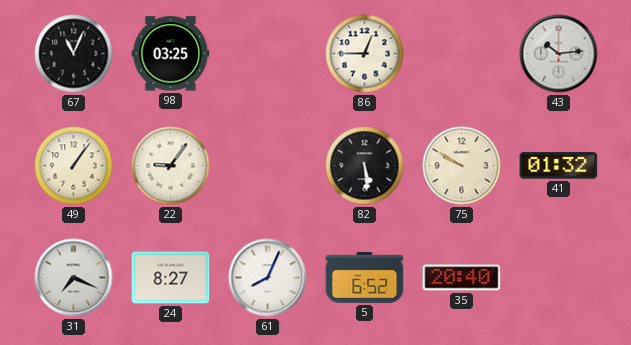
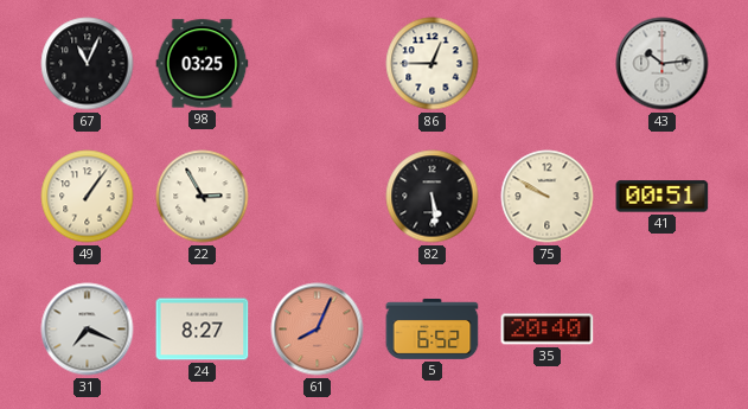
22: 9:06 -> 2:55 (203, 197)
41: 01:32 -> 00:51 (663, 197)
61 dial: white -> salmon (318, 330)
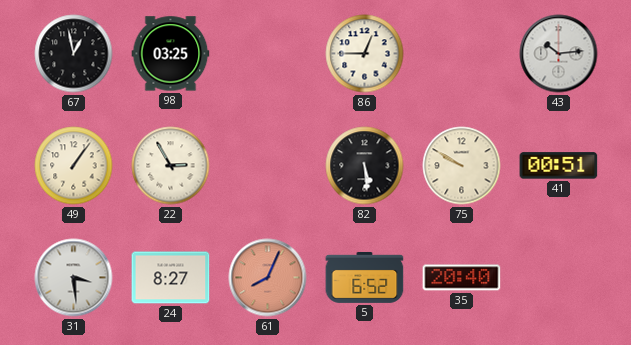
67: 11:04 -> 12:58 (74, 54)
31: 7:19 -> 3:29 (74, 278)
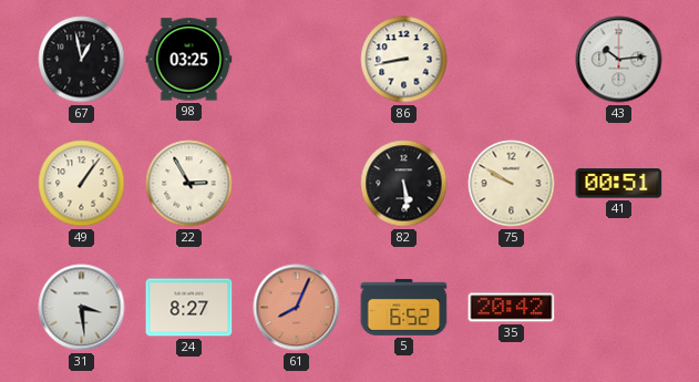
86: 12:45 -> 8:43 (404, 60)
35: 20:40 -> 20:42 (512, 308)
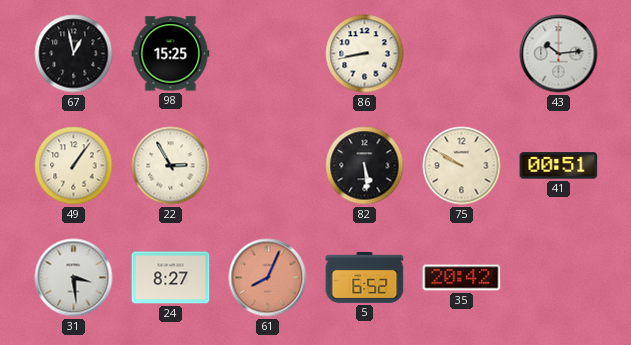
98: 03:25 -> 15:25 (171, 54)
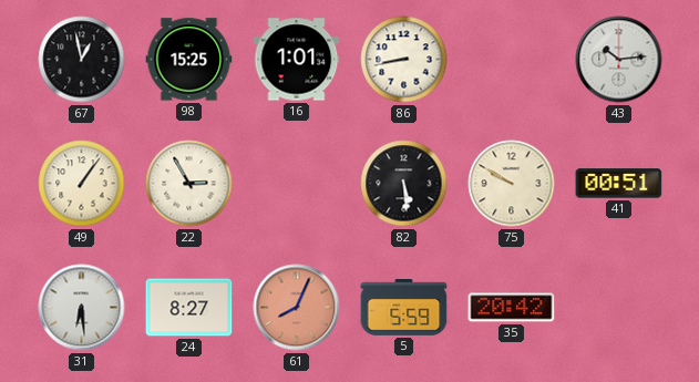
16: none -> 1:01 (297, 60)
31: 3:29 -> 6:29 (82, 308)
5: 6:52 -> 5:59 (404, 307)
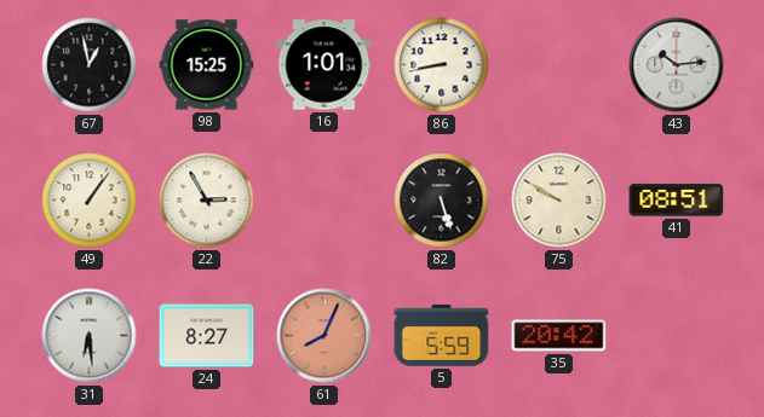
82: 5:29 -> 5:27 (442, 201)
41: 00:51 -> 08:51 (677, 201)
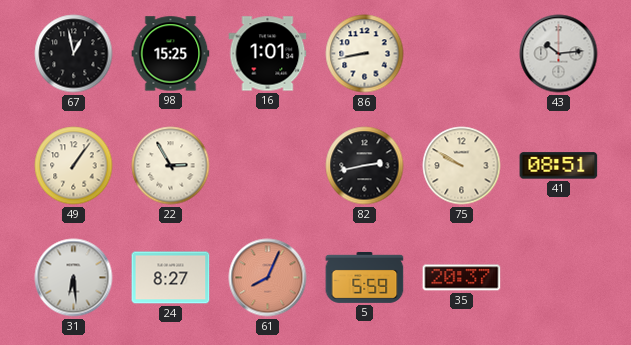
82: 5:27 -> 2:43 (365, 166)
35: 20:42 -> 20:37 (462, 278)
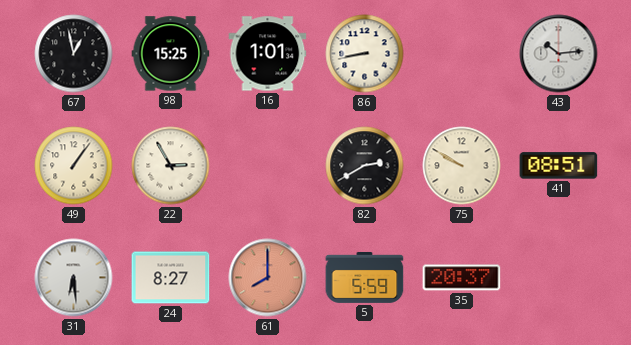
82: 2:43 -> 2:40 (365, 166)
61: 8:04 -> 8:00 (268, 278)
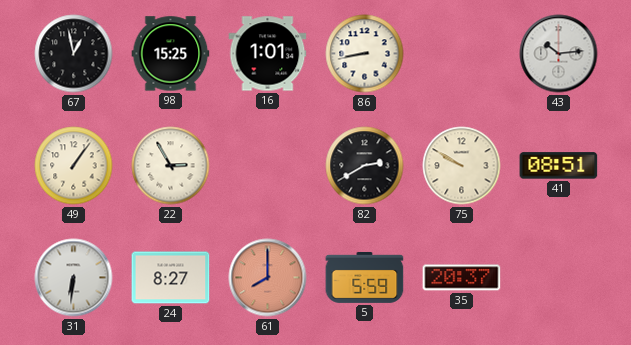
31: 6:29 -> 6:31 (74, 278)
